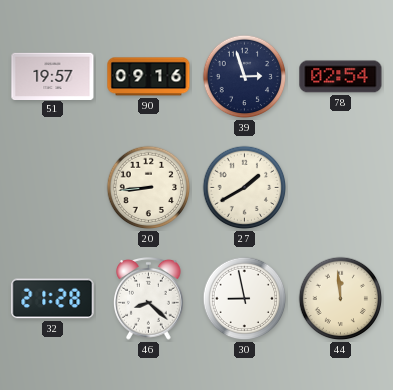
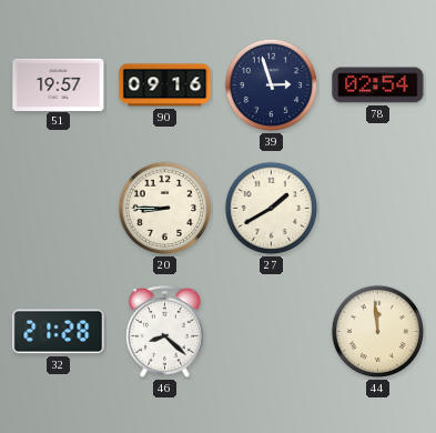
20: 8:44 -> 8:45 (165, 209)
30: 8:58 -> none (245, 299)
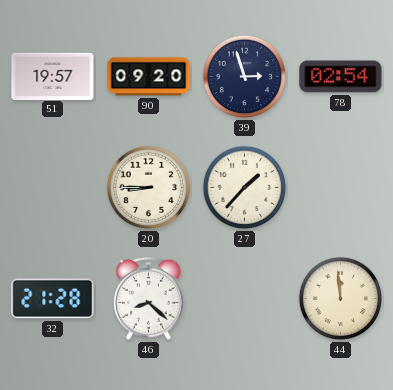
90: 09:16 -> 09:20 (149, 77)
27: 1:40 -> 1:37 (245, 188)
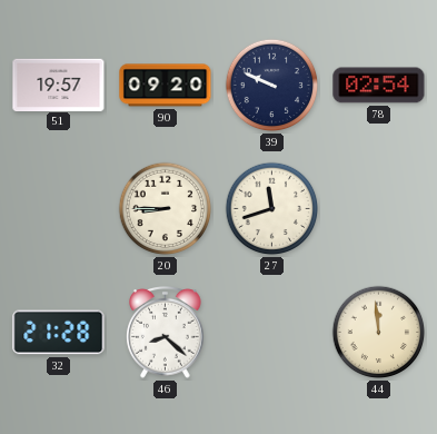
39: 2:57 -> 9:49 (272, 86)
27: 1:37 -> 11:42 (272, 209)
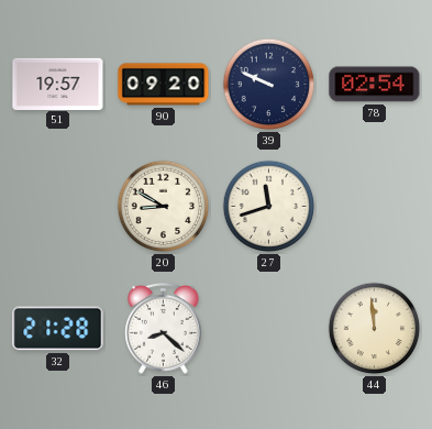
20: 8:45 -> 8:50 (164, 207)
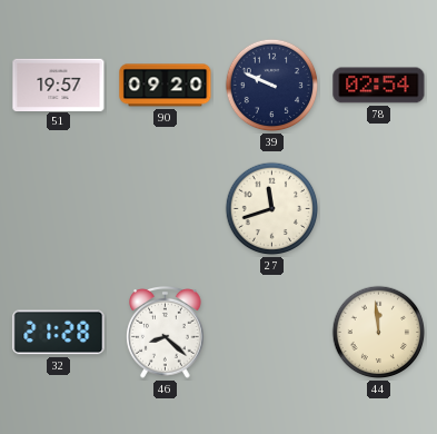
20: 8:50 -> none (164, 207)
